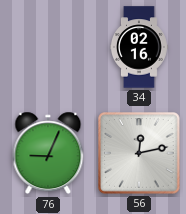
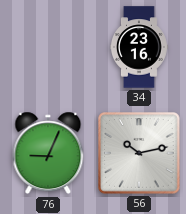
34: 02:16 -> 23:16 (139, 47)
56: 12:13 -> 10:13 (139, 153)
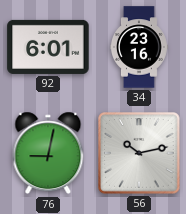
92: none -> 6:01 (48, 47)
76: 9:04 -> 9:02 (48, 153)
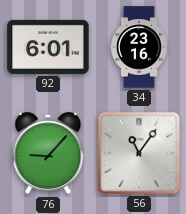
76: 9:02 -> 9:07 (48, 153)
56: 10:13 -> 11:06 (139, 153)
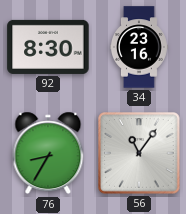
92: 6:01 -> 8:30 (48, 47)
76: 9:07 -> 8:35 (48, 153)
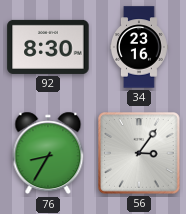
56: 11:06 -> 3:06 (139, 153)
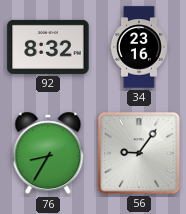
92: 8:30 -> 8:32 (48, 47)
56: 3:06 -> 9:06 (139, 153)
